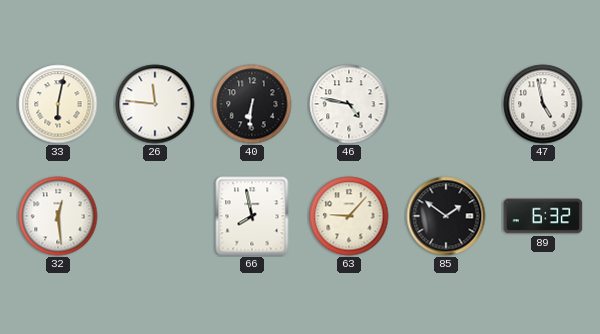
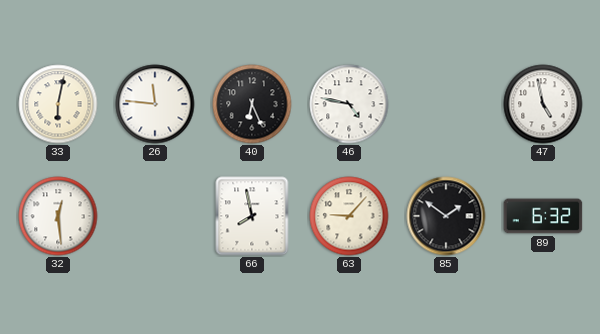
40: 6:31 -> 6:26 (252, 104)
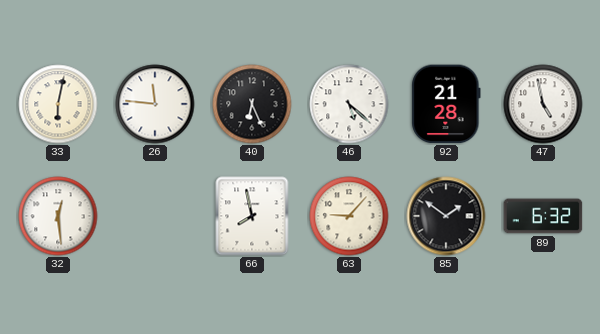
46: 4:47 -> 5:22 (349, 104)
92: none -> 21:28 (446, 104)
